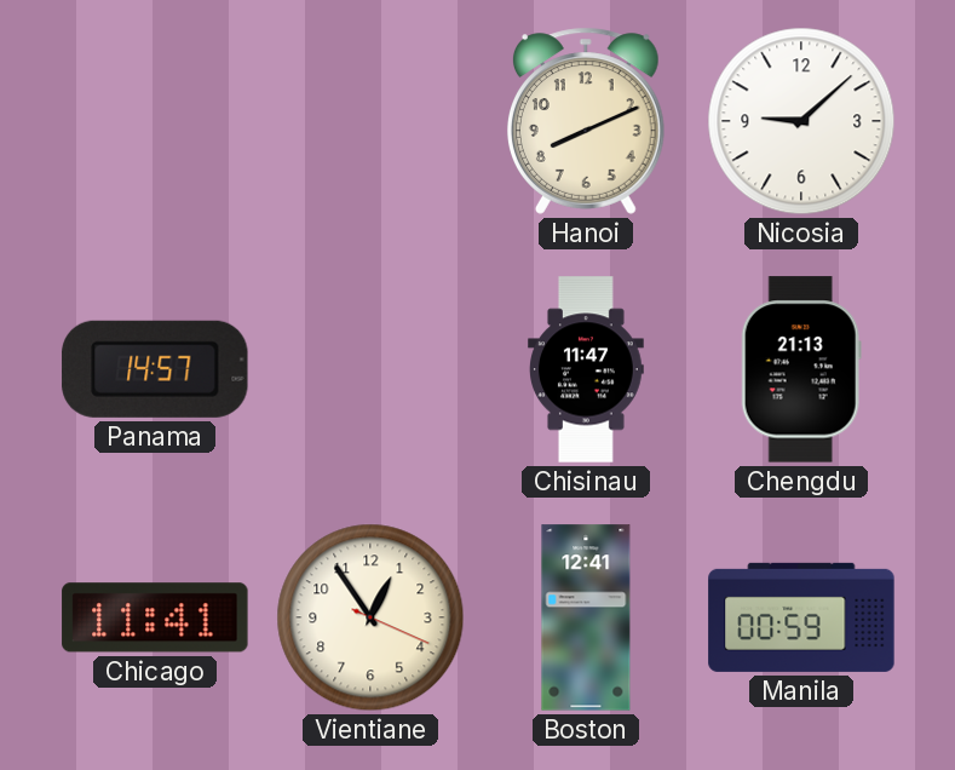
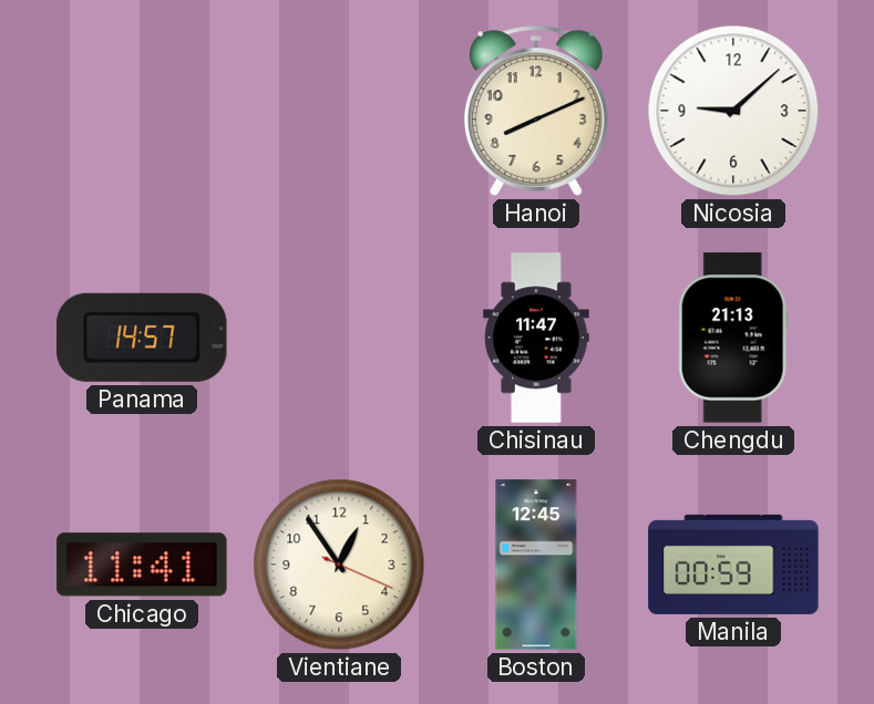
Boston: 12:41 -> 12:45 (536, 565)
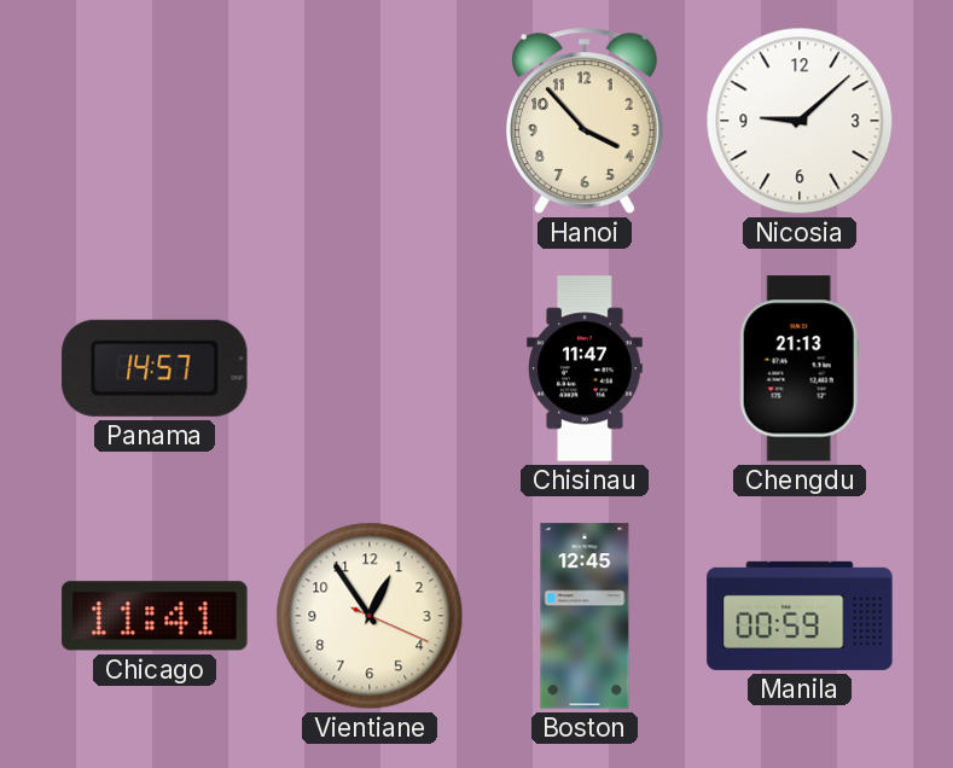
Hanoi: 8:11 -> 3:53 (585, 121)
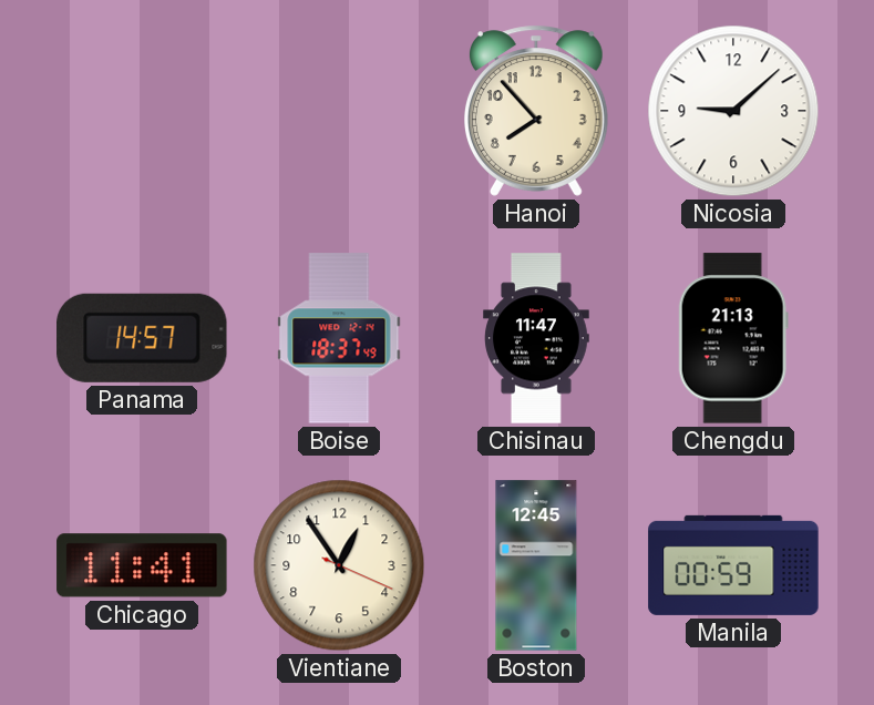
Hanoi: 3:53 -> 7:53 (536, 111)
Boise: none -> 18:37 (339, 338)
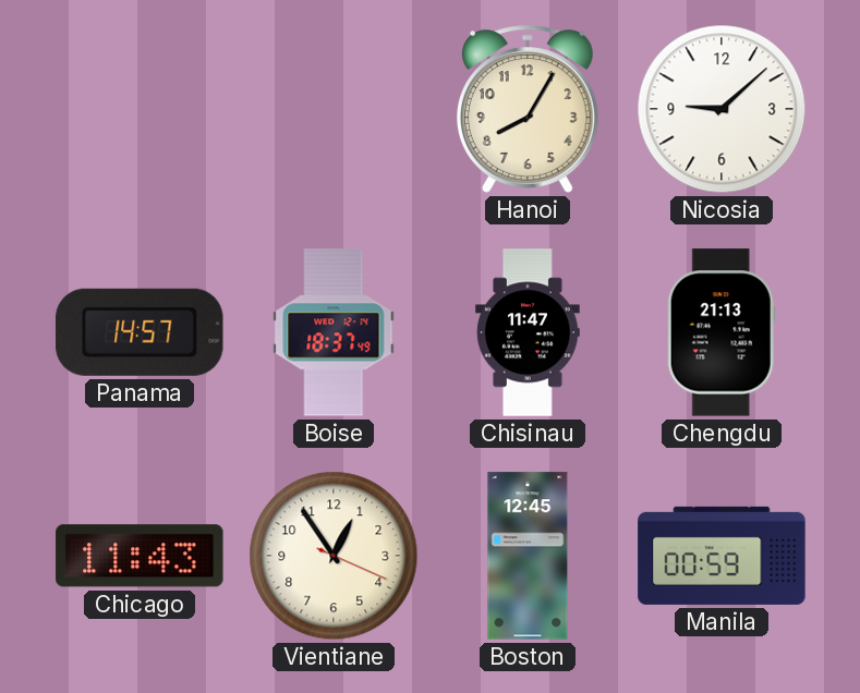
Hanoi: 7:53 -> 8:05 (528, 109)
Chicago: 11:41 -> 11:43 (140, 556)
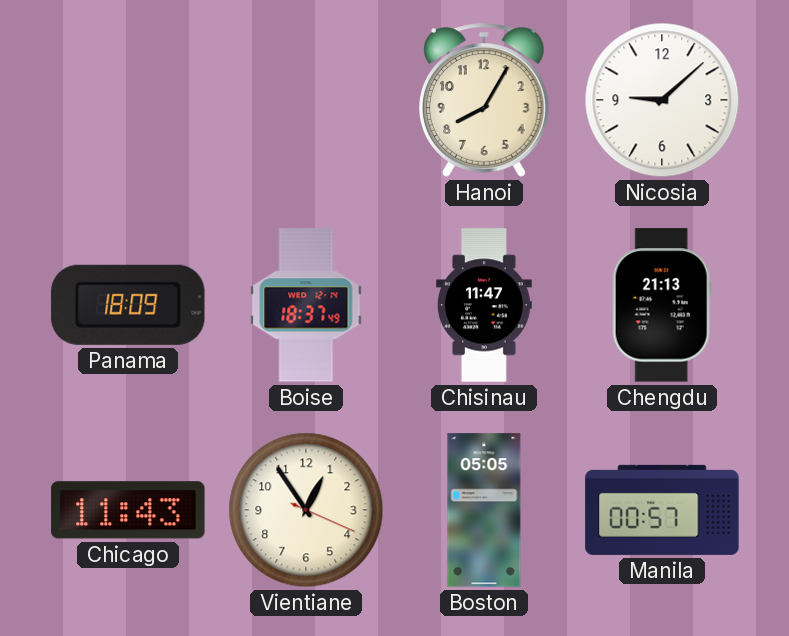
Panama: 14:57 -> 18:09 (129, 305)
Boston: 12:45 -> 05:05 (484, 510)
Manila: 00:59 -> 00:57 (662, 510)
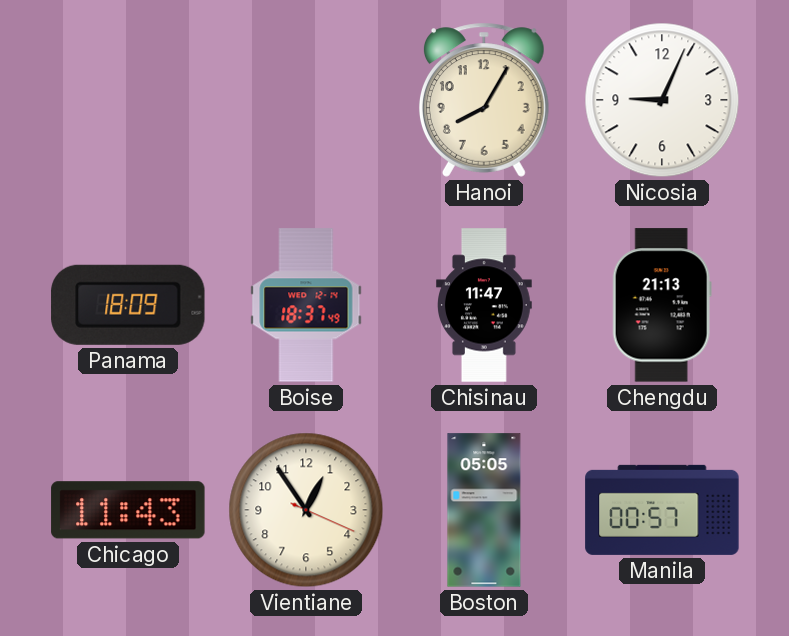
Nicosia: 9:08 -> 9:04 (662, 100)
